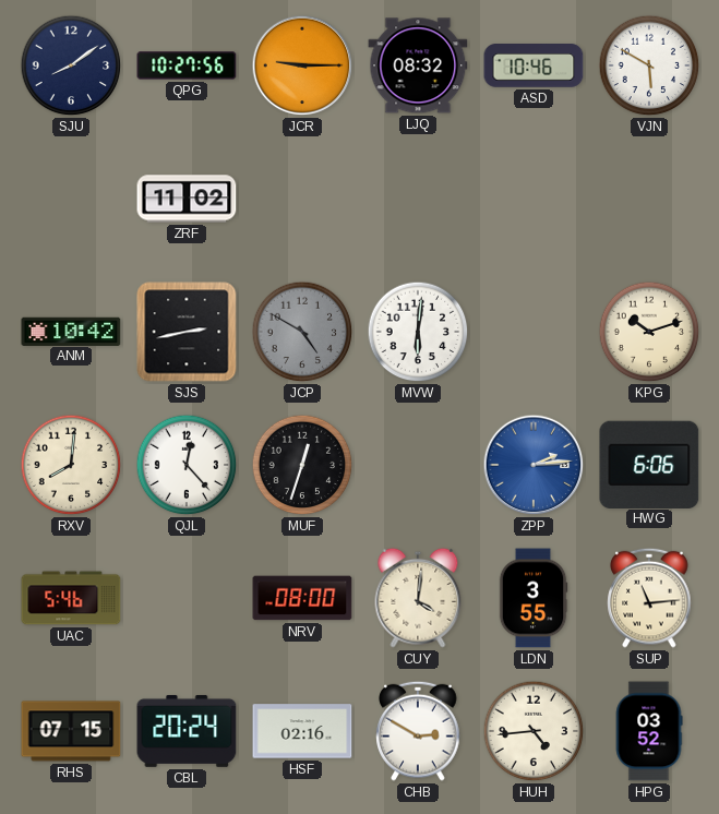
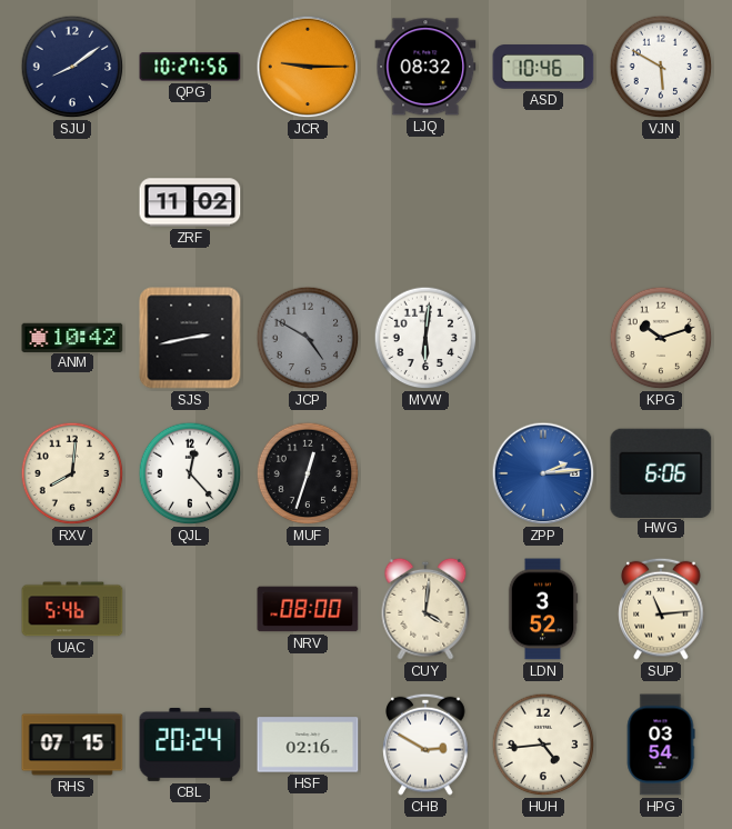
LDN: 3:55 -> 3:52 (543, 609)
HPG: 03:52 -> 03:54 (661, 745)
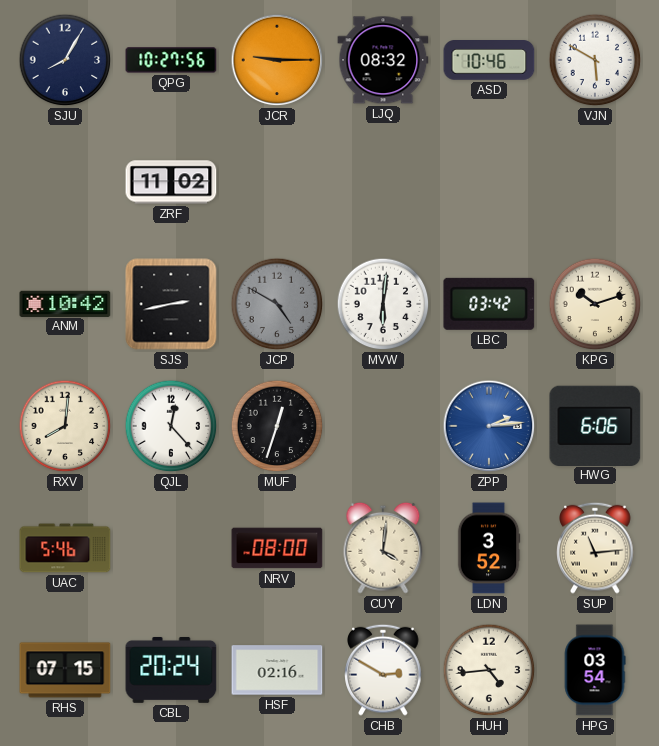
SJU: 8:09 -> 8:05 (65, 60)
LBC: none -> 03:42 (489, 304)
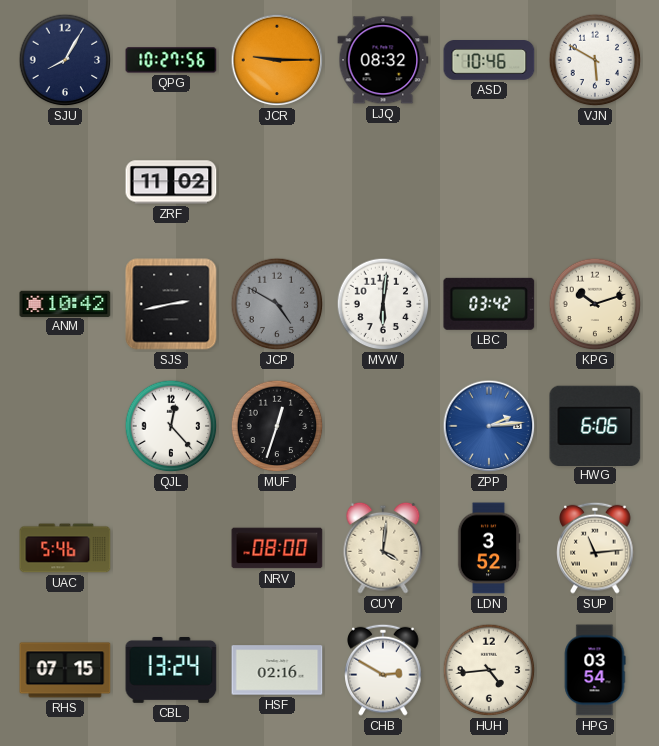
RXV: 8:01 -> none (65, 426)
CBL: 20:24 -> 13:24 (171, 670)
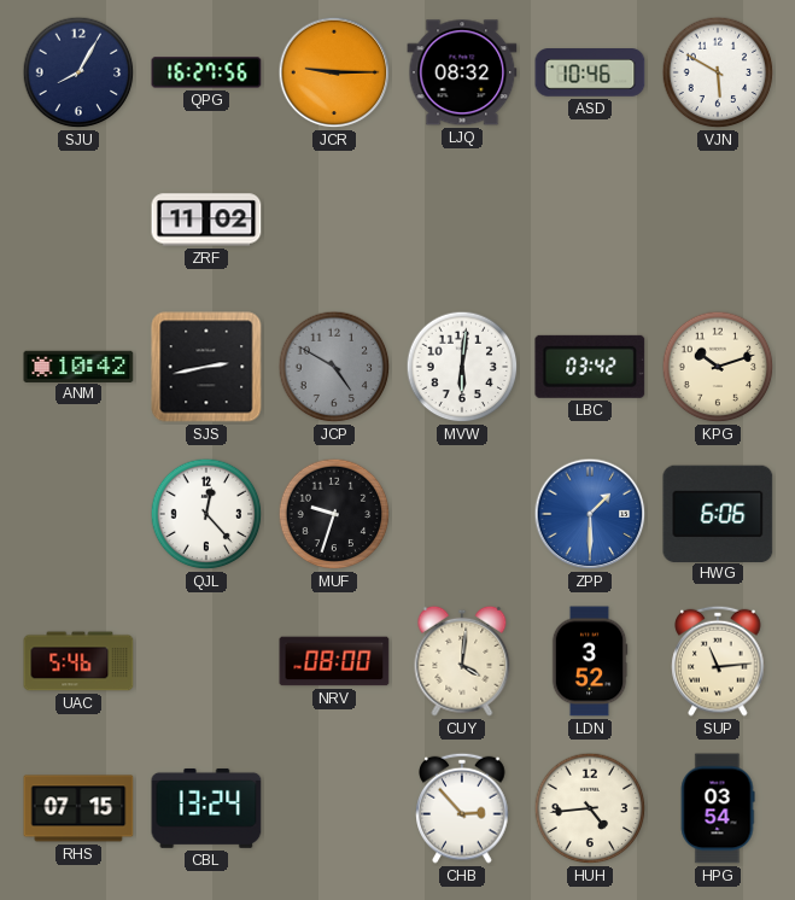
QPG: 10:27 -> 16:27 (206, 72)
MUF: 12:33 -> 9:33 (334, 514)
ZPP: 2:14 -> 1:30 (590, 514)
HSF: 02:16 -> none (277, 670)
CHB: 2:50 -> 2:53 (462, 808)
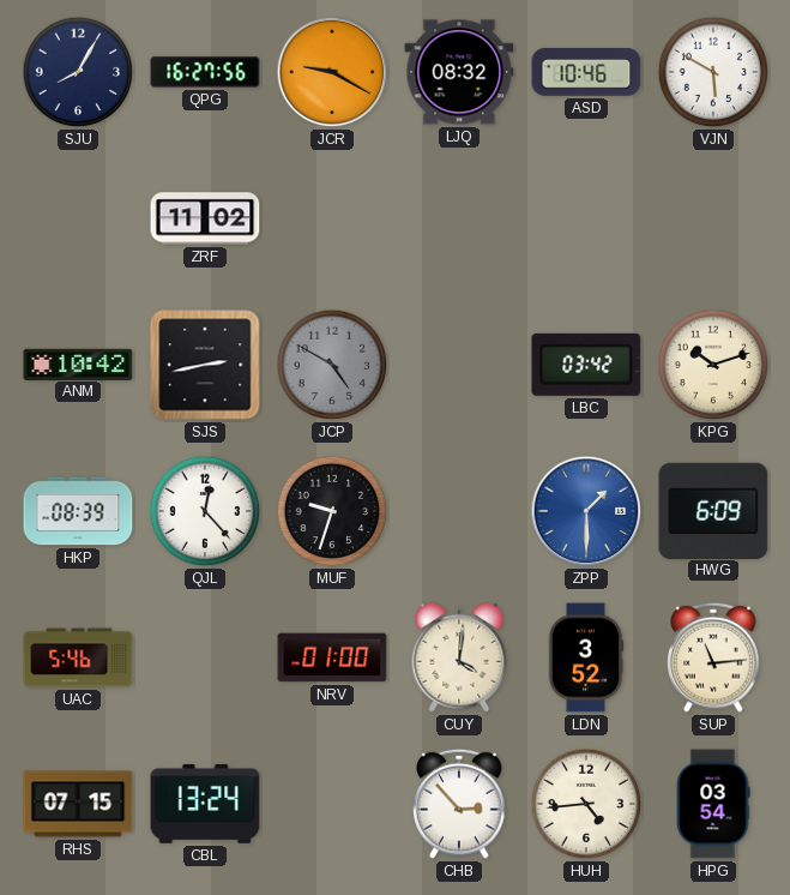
JCR: 9:15 -> 9:20 (332, 72)
MVW: 6:01 -> none (462, 367)
HKP: none -> 08:39 (78, 511)
HWG: 6:06 -> 6:09 (713, 510)
NRV: 08:00 -> 01:00 (332, 657)
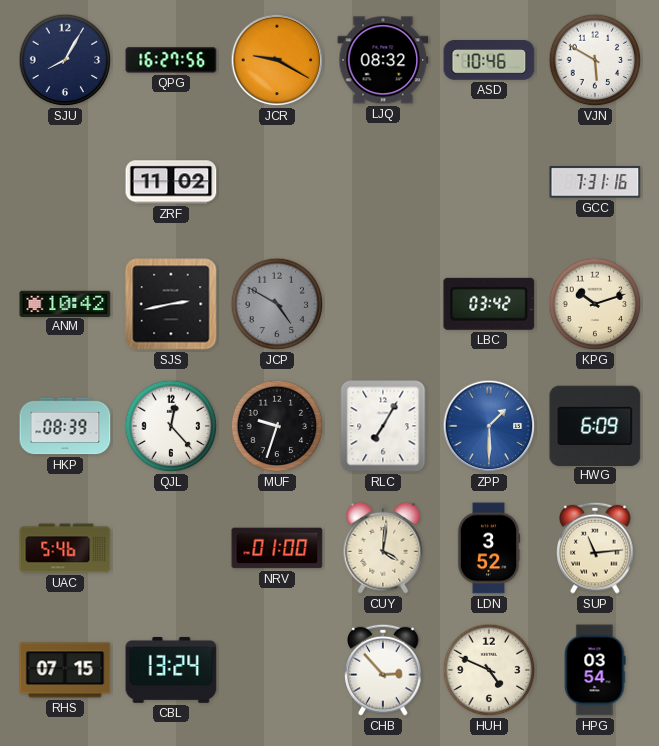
GCC: none -> 7:31 (595, 182)
RLC: none -> 7:05 (383, 426)
HUH: 4:44 -> 4:49 (489, 670)
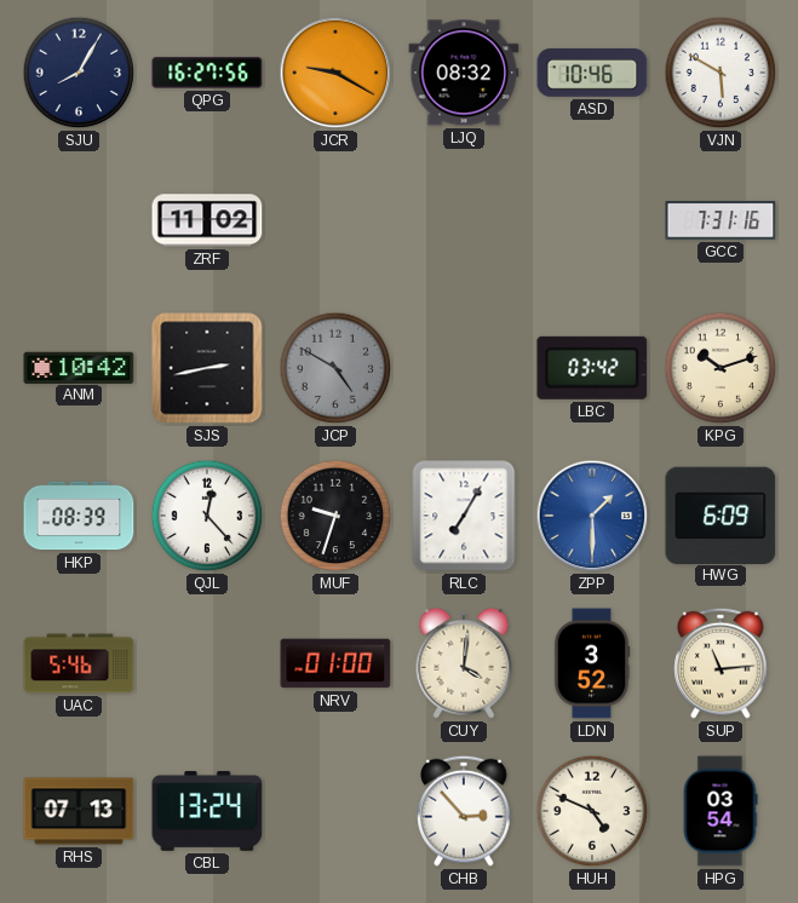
RHS: 07:15 -> 07:13 (79, 811)
